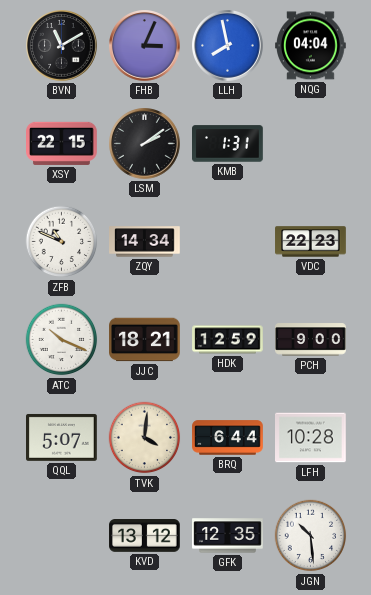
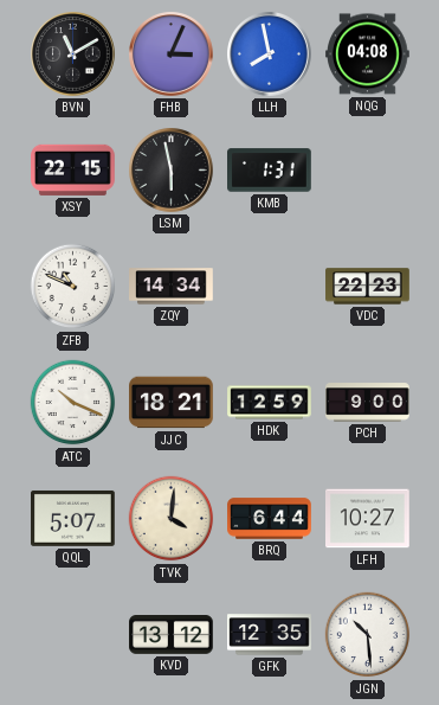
NQG: 04:04 -> 04:08 (368, 55)
LSM: 2:09 -> 5:58 (172, 171)
LFH: 10:28 -> 10:27 (368, 519)
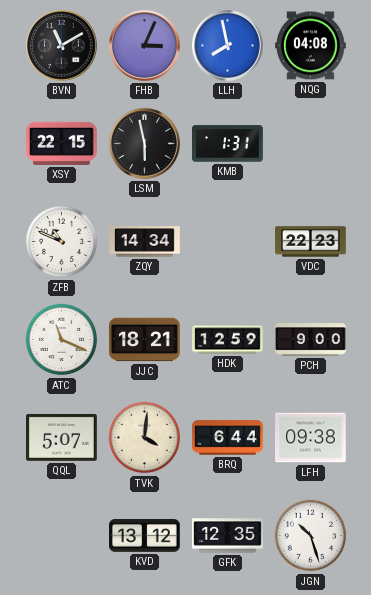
ATC: 10:19 -> 11:19 (62, 340)
LFH: 10:27 -> 09:38 (311, 438)
JGN: 10:29 -> 10:27 (311, 536)
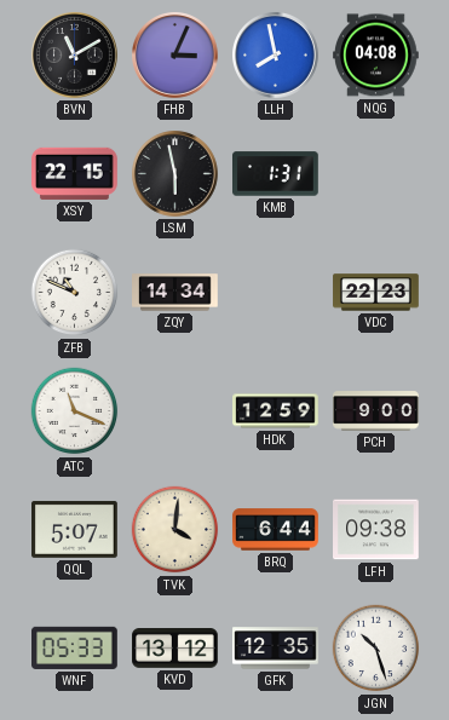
JJC: 18:21 -> none (145, 340)
WNF: none -> 05:33 (75, 647)
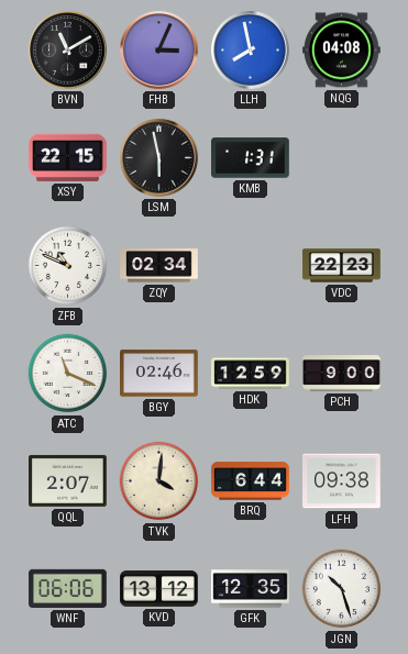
ZQY: 14:34 -> 02:34 (159, 266)
BGY: none -> 02:46 (159, 374)
QQL: 5:07 -> 2:07 (68, 480)
WNF: 05:33 -> 06:06 (68, 588)
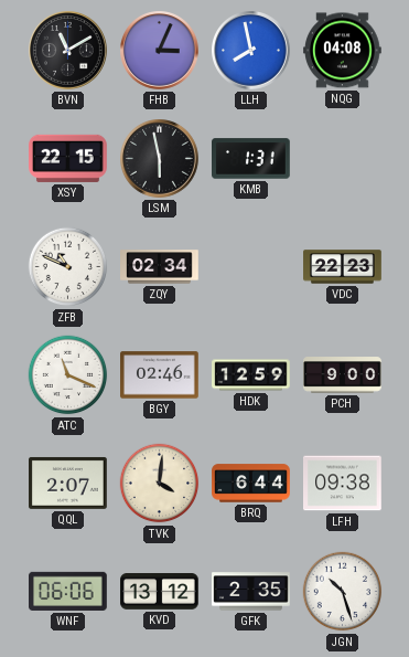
GFK: 12:35 -> 2:35 (251, 592)
